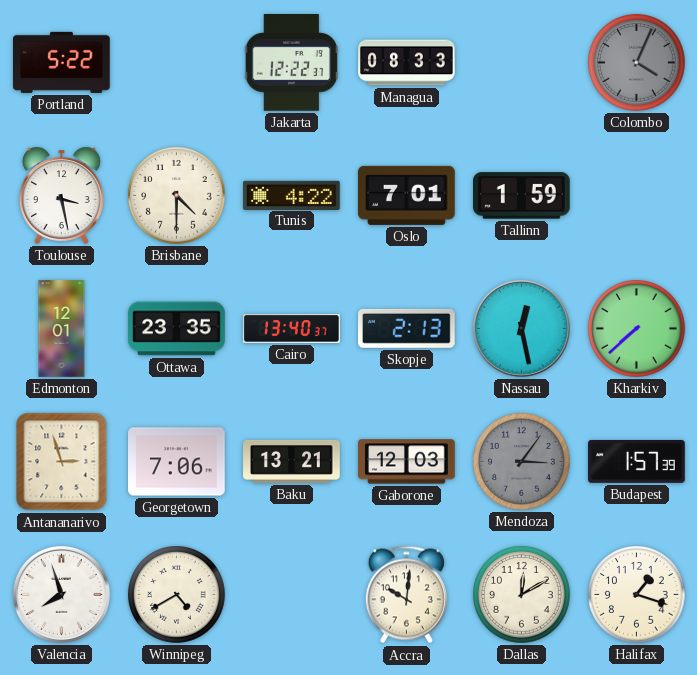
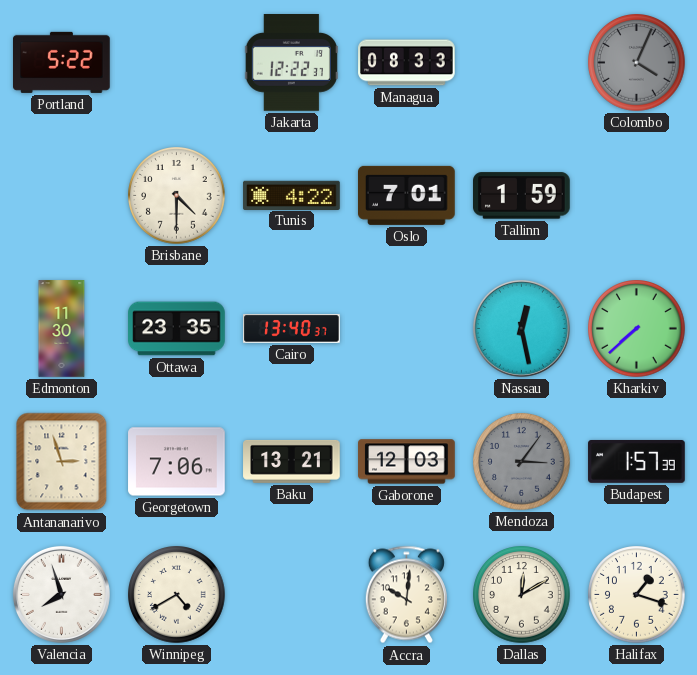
Toulouse: 3:28 -> none (62, 195)
Edmonton: 12:01 -> 11:30 (62, 329)
Skopje: 2:13 -> none (407, 328)
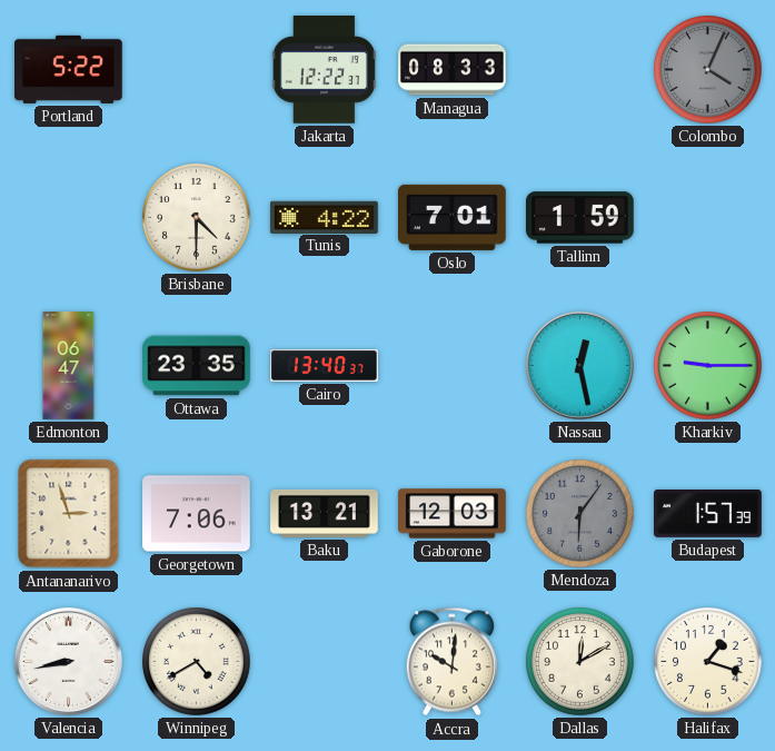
Edmonton: 11:30 -> 06:47 (69, 366)
Kharkiv: 7:38 -> 9:15 (708, 366)
Mendoza: 3:06 -> 6:06 (580, 514)
Valencia: 7:57 -> 8:43 (68, 661)
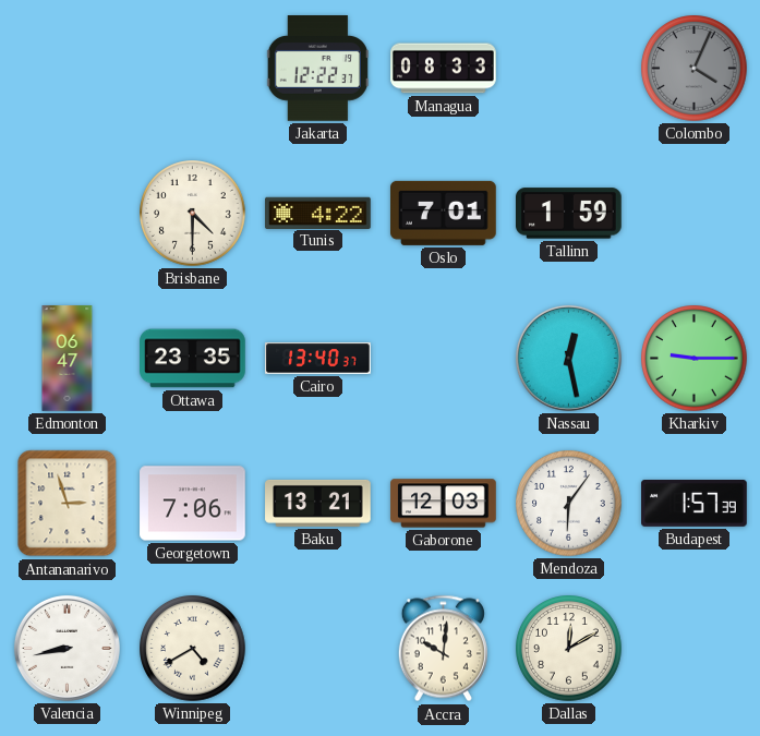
Portland: 5:22 -> none (69, 69)
Mendoza dial: grey -> white (569, 504)
Halifax: 1:18 -> none (708, 662)
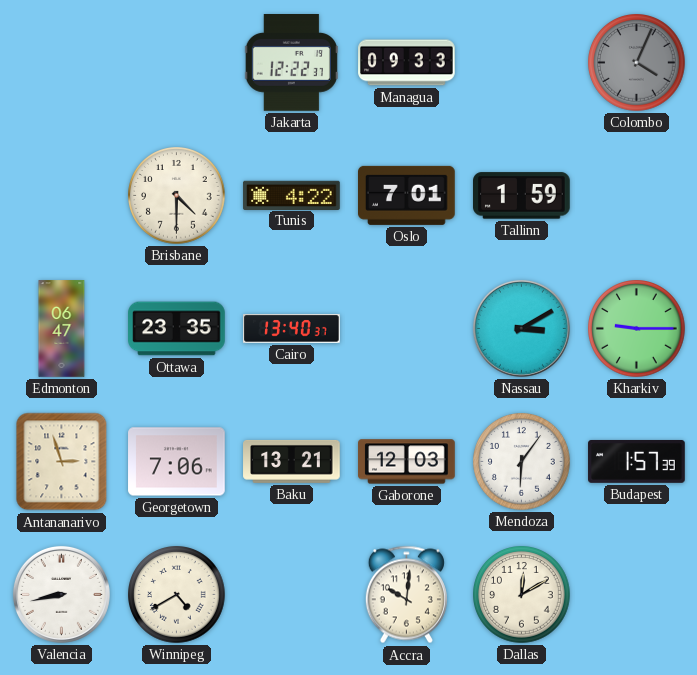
Managua: 08:33 -> 09:33 (407, 63)
Nassau: 12:28 -> 3:10 (521, 328)
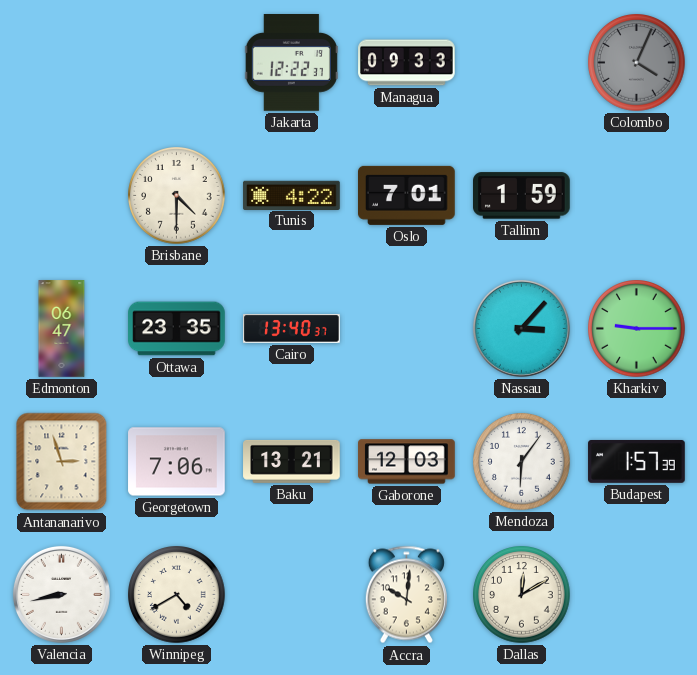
Nassau: 3:10 -> 3:07 (521, 328)
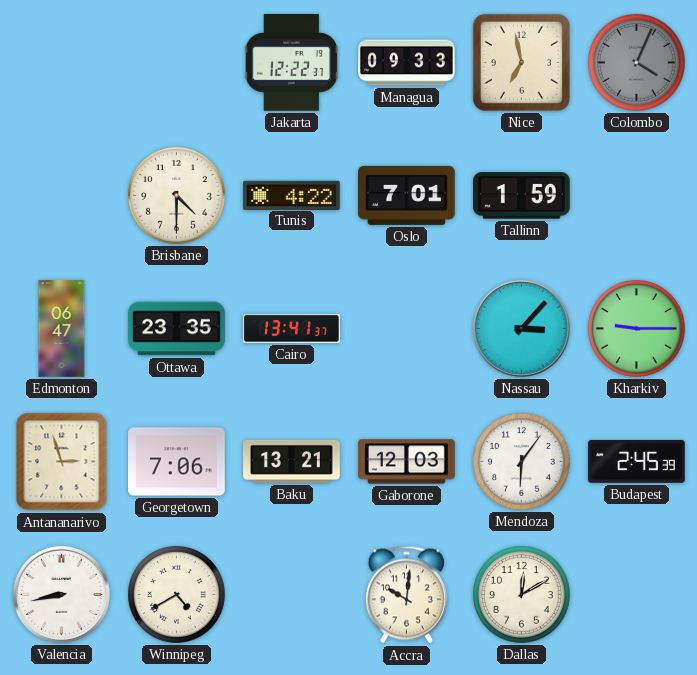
Nice: none -> 6:58 (521, 62)
Cairo: 13:40 -> 13:41 (292, 329)
Budapest: 1:57 -> 2:45 (637, 462)
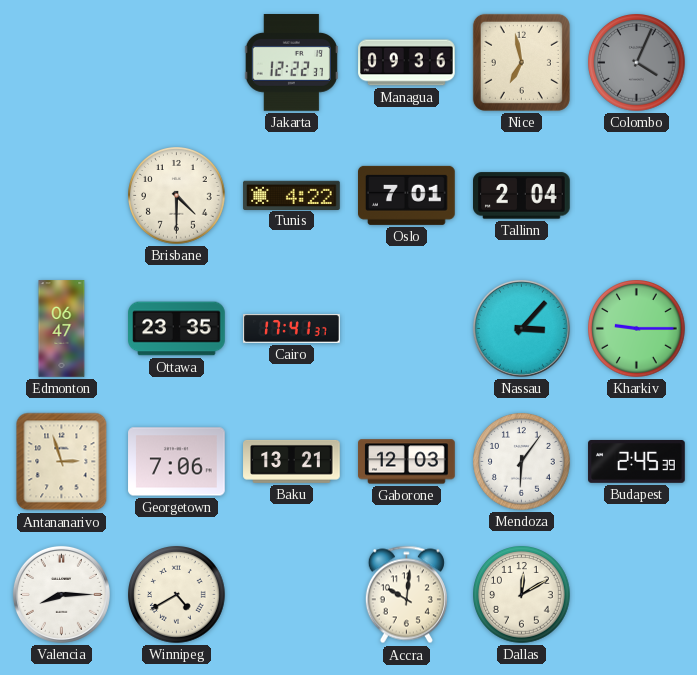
Managua: 09:33 -> 09:36 (407, 63)
Tallinn: 1:59 -> 2:04 (522, 196)
Cairo: 13:41 -> 17:41 (292, 329)
Valencia: 8:43 -> 8:15 (61, 594)
